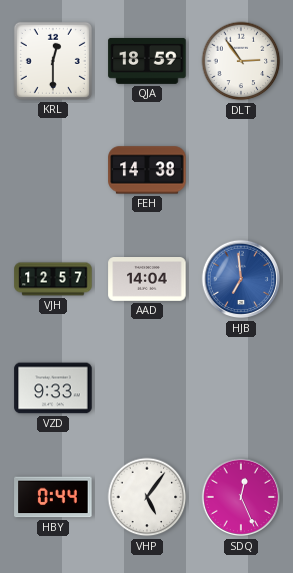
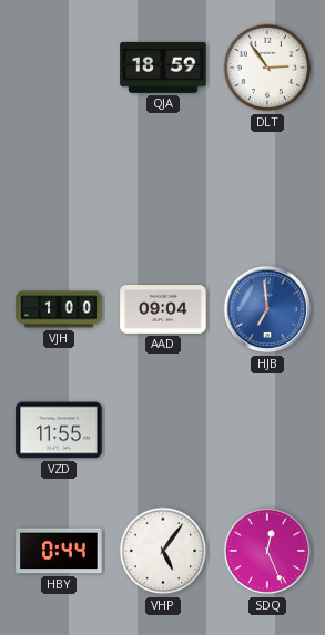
KRL: 12:30 -> none (53, 61)
FEH: 14:38 -> none (147, 170)
VJH: 12:57 -> 1:00 (59, 309)
AAD: 14:04 -> 09:04 (163, 310)
VZD: 9:33 -> 11:55 (59, 430)
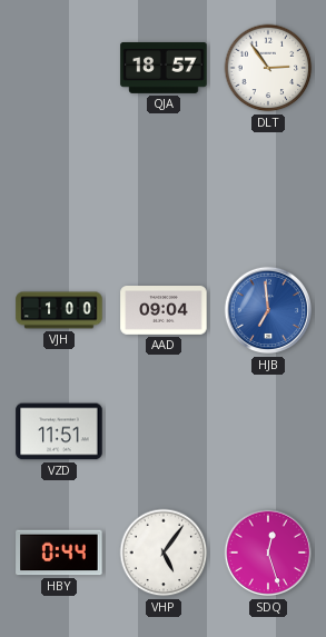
QJA: 18:59 -> 18:57 (164, 68)
VZD: 11:55 -> 11:51 (59, 431)
SDQ: 12:26 -> 12:27 (268, 553)
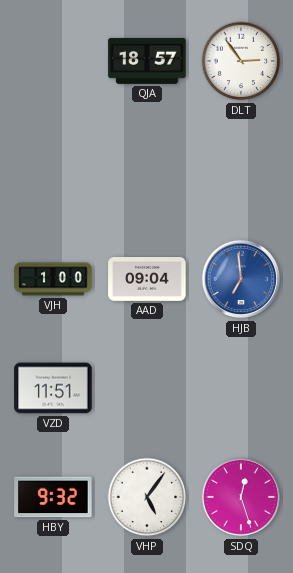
HBY: 0:44 -> 9:32 (53, 497)
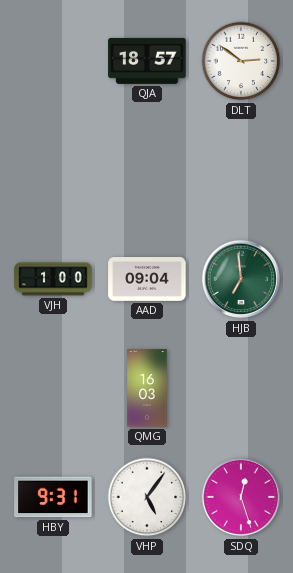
DLT: 2:54 -> 2:51 (241, 61)
HJB dial: blue -> green (241, 279)
VZD: 11:51 -> none (53, 388)
QMG: none -> 16:03 (147, 388)
HBY: 9:32 -> 9:31 (53, 497)
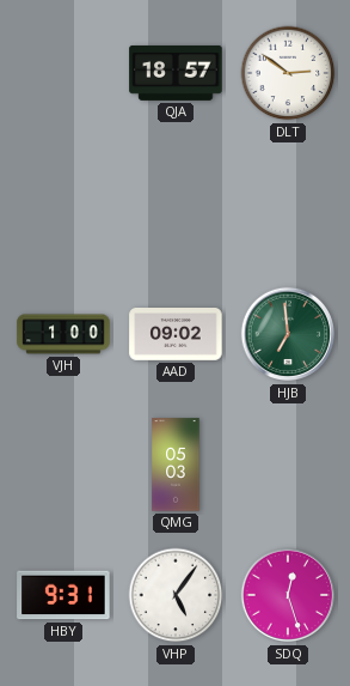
AAD: 09:04 -> 09:02 (176, 335)
QMG: 16:03 -> 05:03 (176, 465)
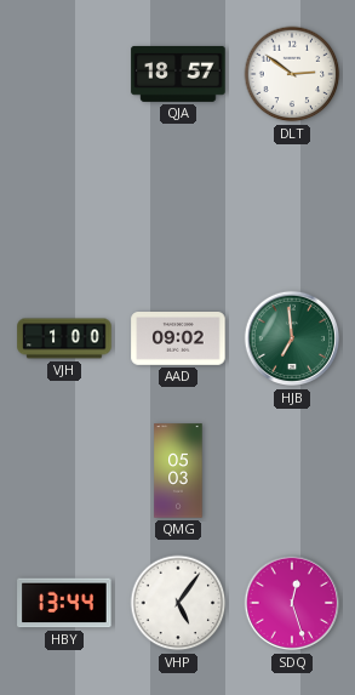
HBY: 9:31 -> 13:44 (64, 603)
